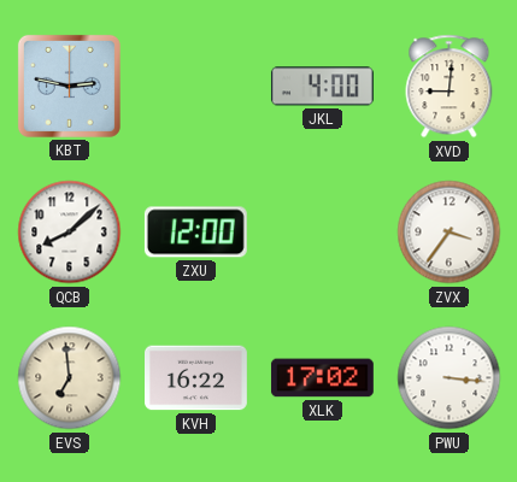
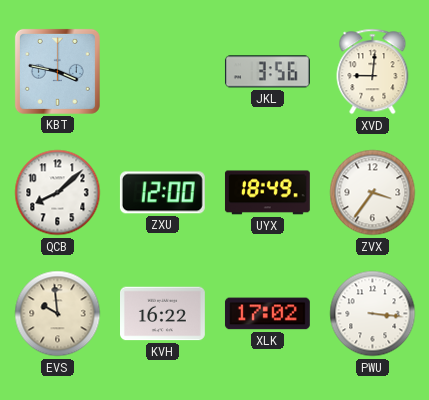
KBT: 2:47 -> 3:47 (57, 71)
JKL: 4:00 -> 3:56 (267, 72)
UYX: none -> 18:49 (267, 193)
EVS: 6:59 -> 9:59 (58, 314)
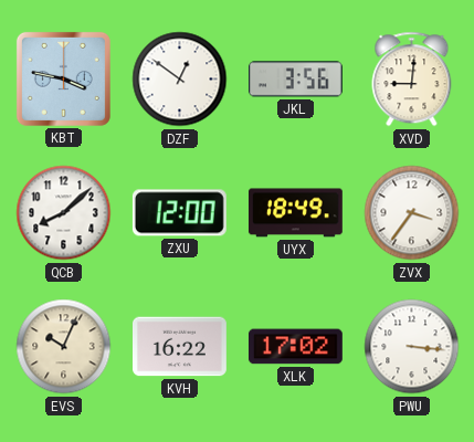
DZF: none -> 12:51 (180, 80)
EVS: 9:59 -> 10:04 (64, 347)
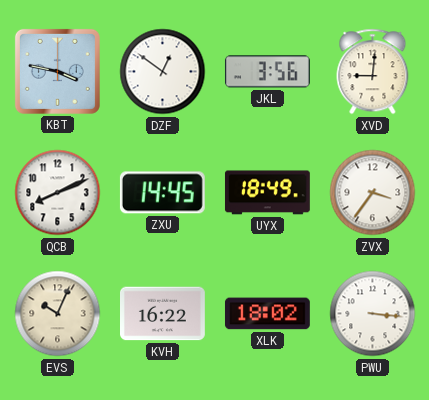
QCB: 8:08 -> 8:11 (58, 193)
ZXU: 12:00 -> 14:45 (162, 193)
XLK: 17:02 -> 18:02 (268, 314)
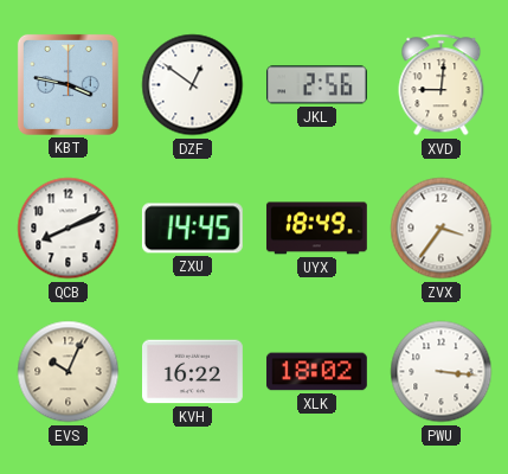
JKL: 3:56 -> 2:56 (316, 85)
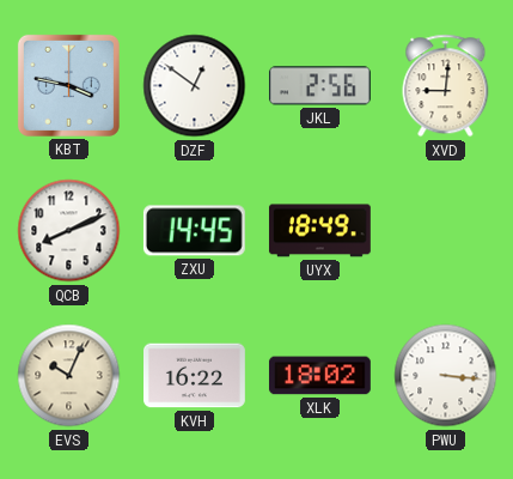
ZVX: 3:36 -> none (442, 229)
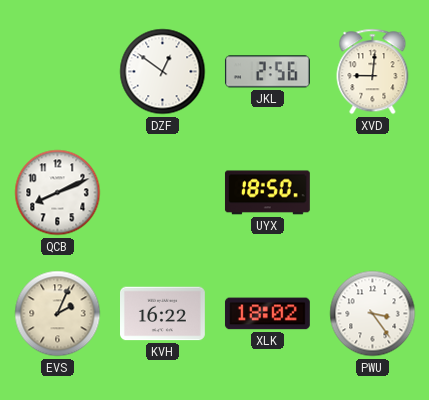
KBT: 3:47 -> none (68, 85)
ZXU: 14:45 -> none (194, 231)
UYX: 18:49 -> 18:50 (267, 193)
EVS: 10:04 -> 2:04 (58, 314)
PWU: 3:16 -> 3:24 (373, 314)
